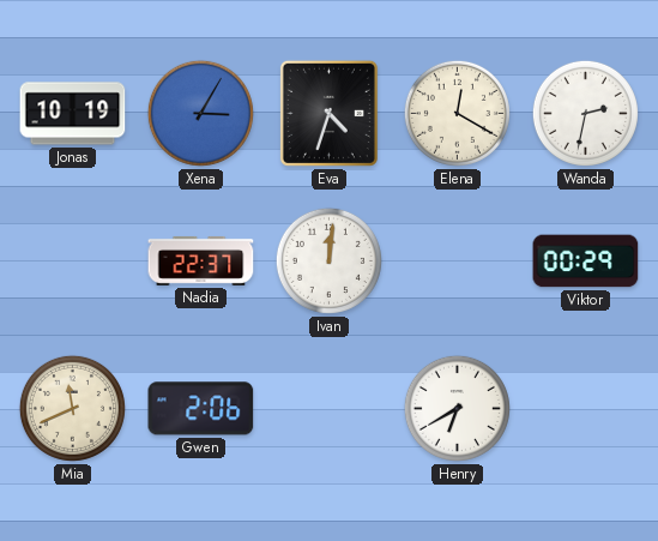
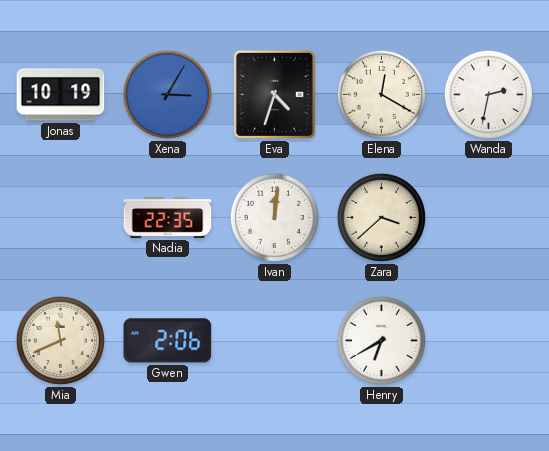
Nadia: 22:37 -> 22:35 (168, 218)
Zara: none -> 3:38 (381, 217)
Viktor: 00:29 -> none (586, 262)
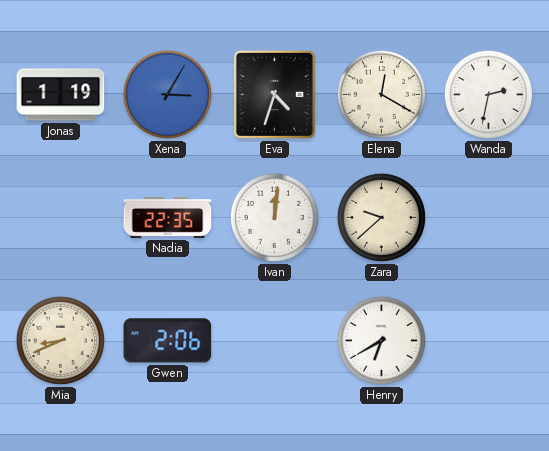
Jonas: 10:19 -> 1:19 (61, 95)
Zara: 3:38 -> 9:38 (381, 217)
Mia: 11:41 -> 8:41 (60, 340)
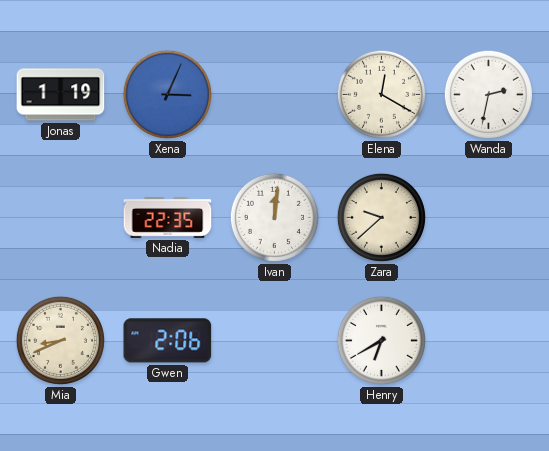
Xena: 3:05 -> 3:04 (167, 94)
Eva: 4:33 -> none (274, 94)
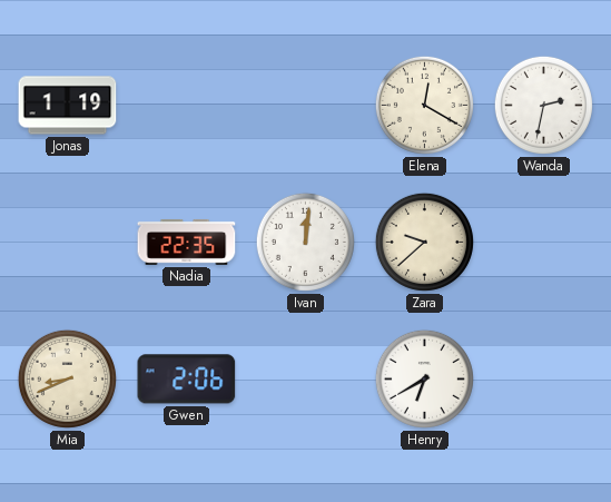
Xena: 3:04 -> none (167, 94)
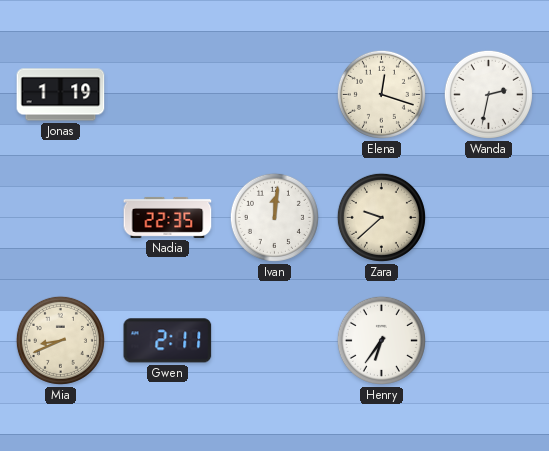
Elena: 12:20 -> 12:18 (381, 94)
Gwen: 2:06 -> 2:11 (168, 341)
Henry: 6:40 -> 6:36 (381, 340)
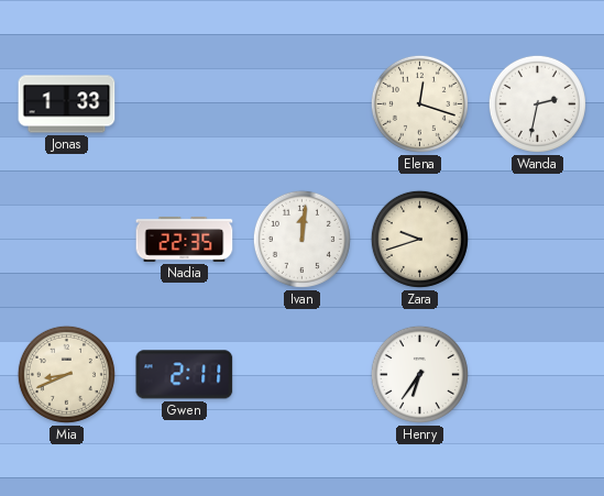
Jonas: 1:19 -> 1:33 (67, 104)
Zara: 9:38 -> 9:42 (419, 239)
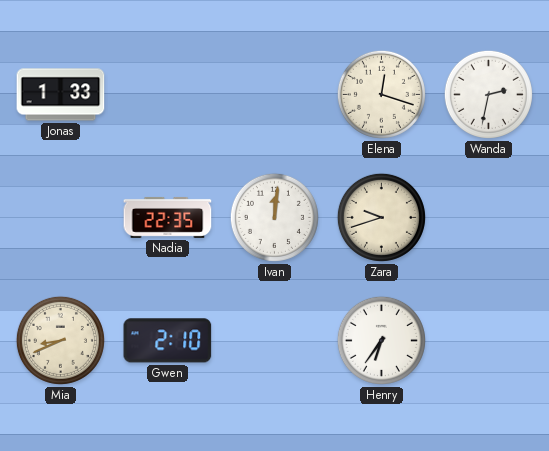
Gwen: 2:11 -> 2:10 (168, 341)
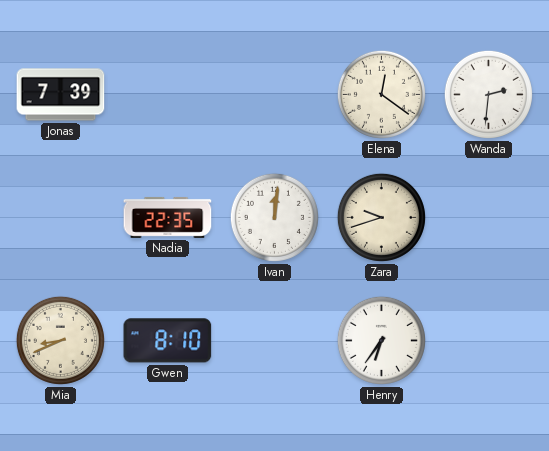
Jonas: 1:33 -> 7:39 (61, 95)
Elena: 12:18 -> 12:21 (381, 94)
Wanda: 2:32 -> 2:31 (488, 94)
Gwen: 2:10 -> 8:10 (168, 341)
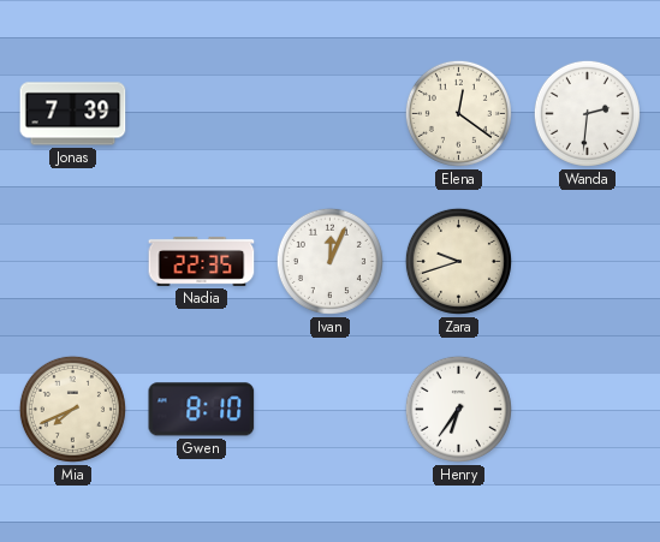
Ivan: 12:01 -> 12:04 (329, 261)
Mia: 8:41 -> 7:41 (72, 409)
